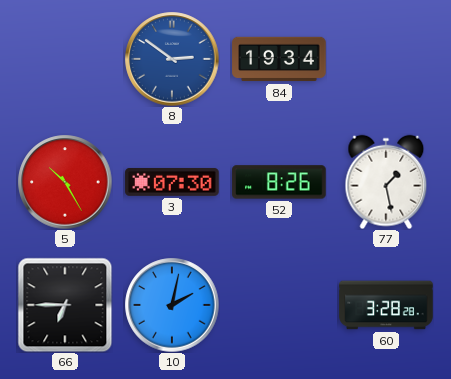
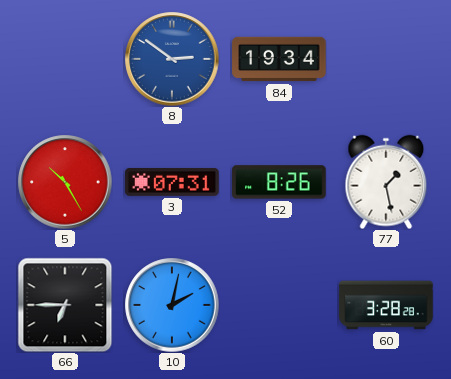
3: 07:30 -> 07:31 (172, 182)
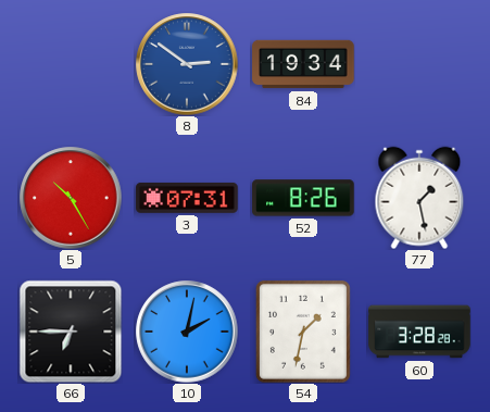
54: none -> 1:32 (303, 332)
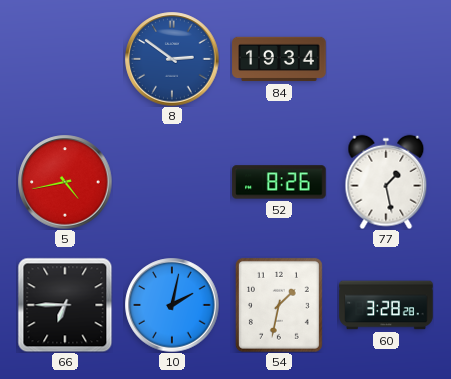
5: 10:25 -> 4:43 (65, 182)
3: 07:31 -> none (187, 198)
